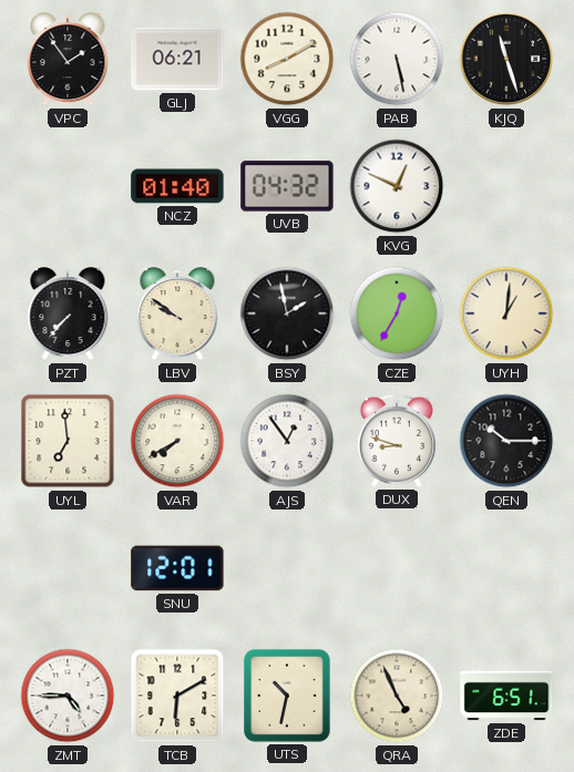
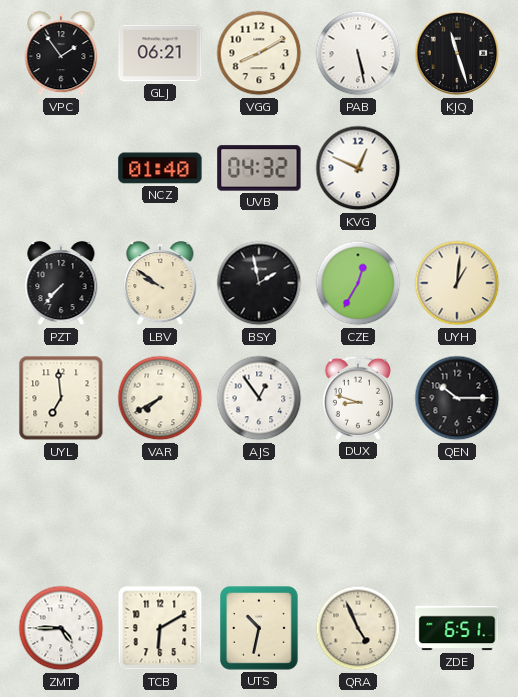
SNU: 12:01 -> none (177, 568)
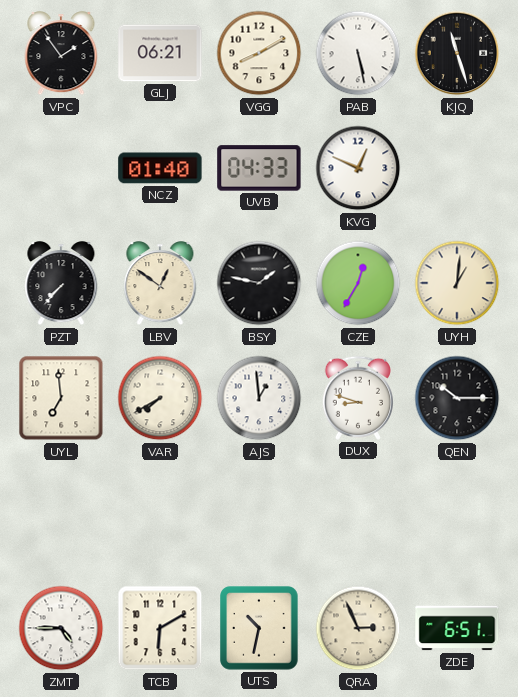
UVB: 04:32 -> 04:33 (259, 168)
LBV: 9:51 -> 12:51 (160, 284)
BSY: 1:58 -> 1:47 (259, 283)
AJS: 12:54 -> 12:59 (259, 398)
QRA: 4:56 -> 2:56 (358, 628)
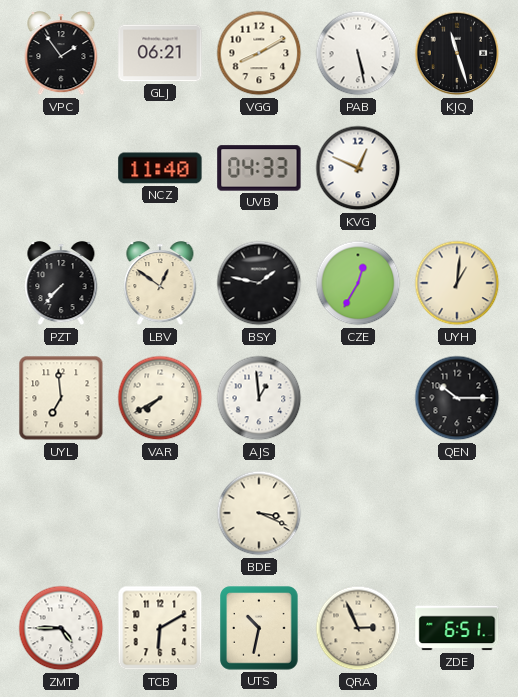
NCZ: 01:40 -> 11:40 (160, 168)
DUX: 8:48 -> none (358, 398)
BDE: none -> 3:19 (259, 513)
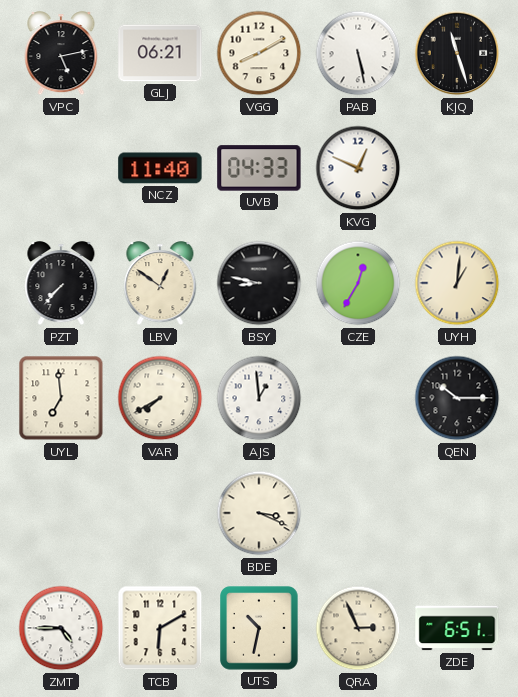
VPC: 1:54 -> 5:13 (61, 54)
BSY: 1:47 -> 8:47 (259, 283)
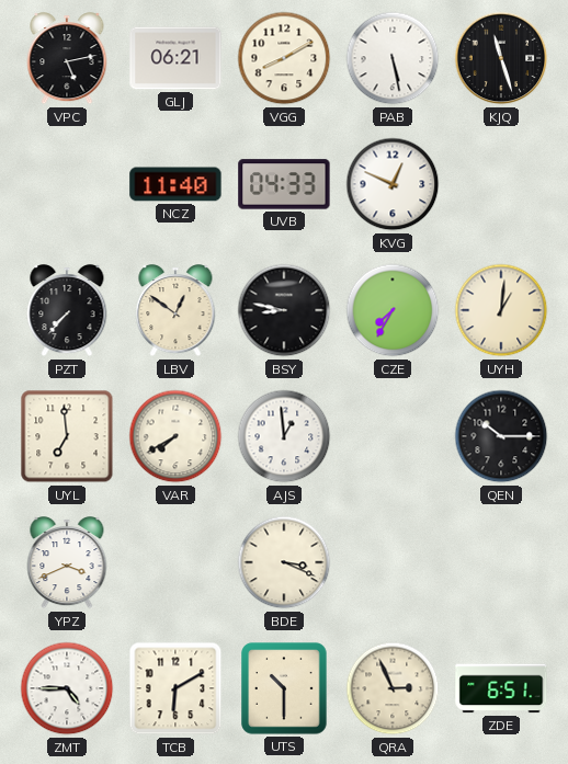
CZE: 12:35 -> 7:35 (393, 310)
YPZ: none -> 3:41 (67, 563)
UTS: 10:32 -> 10:30 (284, 688)
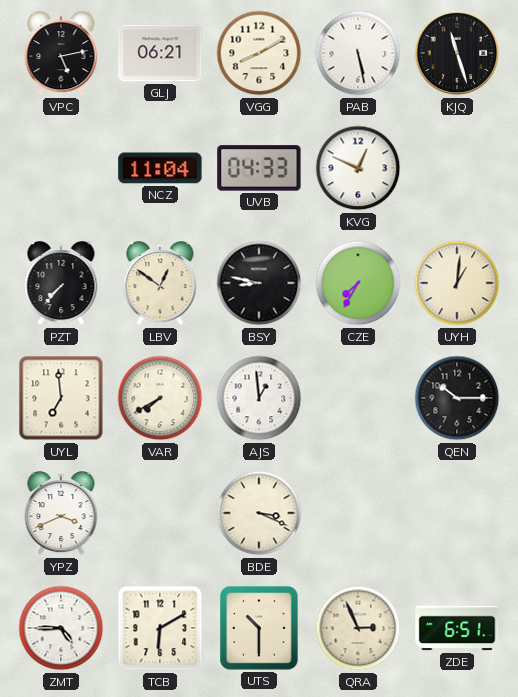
NCZ: 11:40 -> 11:04 (160, 168)
